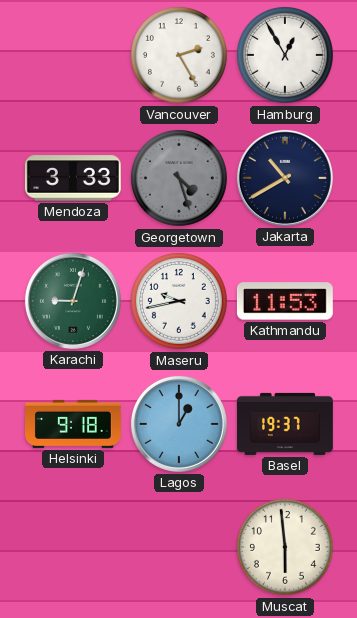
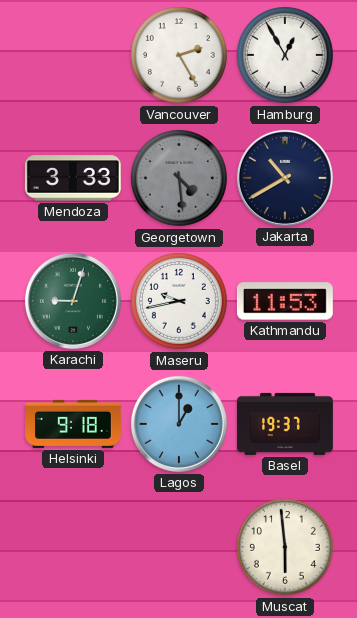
Georgetown: 4:27 -> 4:29 (179, 178)
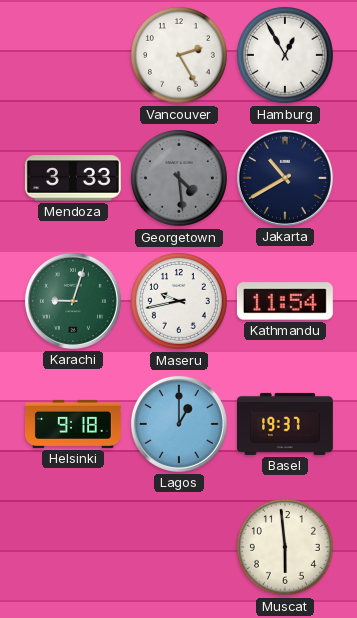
Kathmandu: 11:53 -> 11:54 (285, 301)
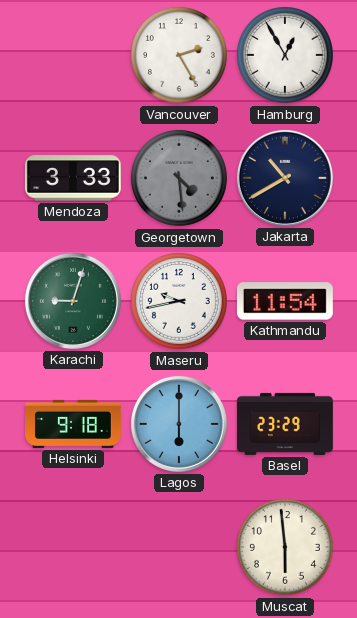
Lagos: 1:00 -> 6:00 (179, 424)
Basel: 19:37 -> 23:29 (285, 424)
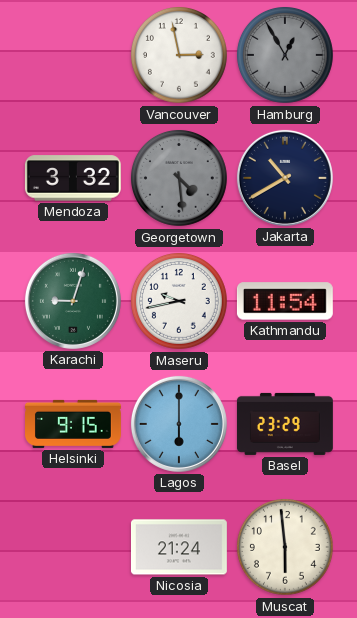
Vancouver: 2:25 -> 2:58 (179, 55)
Hamburg dial: white -> grey (285, 55)
Mendoza: 3:33 -> 3:32 (73, 178)
Helsinki: 9:18 -> 9:15 (74, 424)
Nicosia: none -> 21:24 (179, 547)
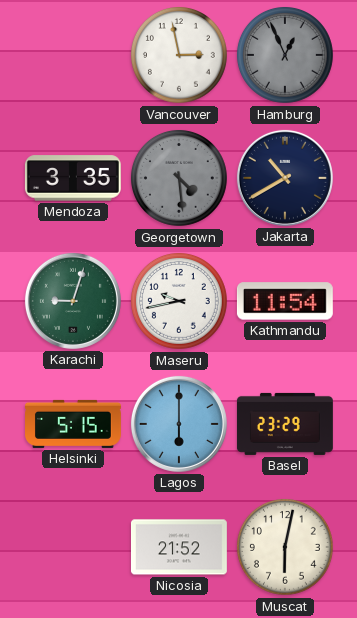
Hamburg: 12:55 -> 12:56 (285, 55)
Mendoza: 3:32 -> 3:35 (73, 178)
Helsinki: 9:15 -> 5:15 (74, 424)
Nicosia: 21:24 -> 21:52 (179, 547)
Muscat: 5:59 -> 6:02 (285, 547)
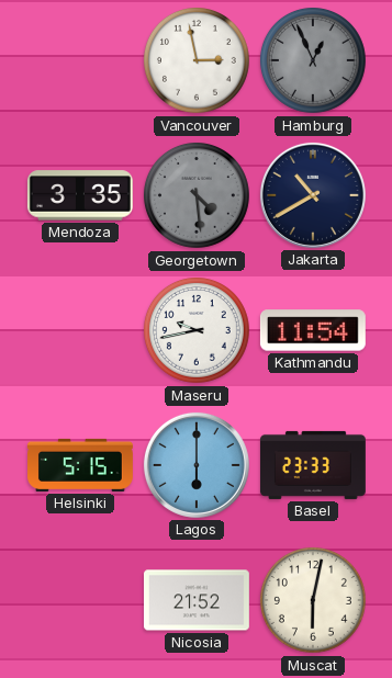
Karachi: 9:03 -> none (73, 301)
Basel: 23:29 -> 23:33 (313, 465)
